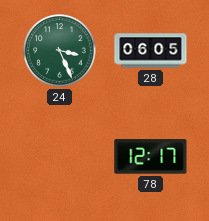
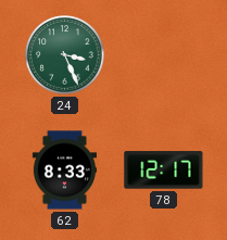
28: 06:05 -> none (151, 51)
62: none -> 8:33 (64, 170)
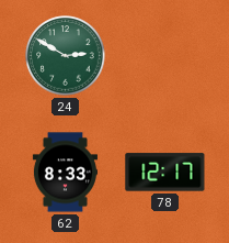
24: 3:26 -> 2:50 (66, 56)
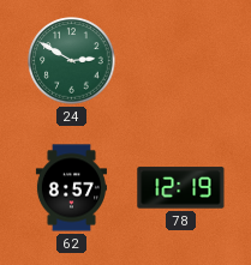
62: 8:33 -> 8:57 (71, 188)
78: 12:17 -> 12:19 (181, 188)
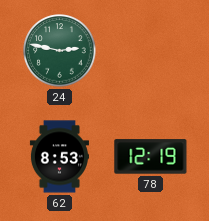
24: 2:50 -> 2:47 (60, 51)
62: 8:57 -> 8:53 (59, 157)
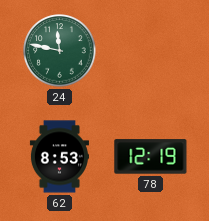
24: 2:47 -> 11:47 (60, 51)
